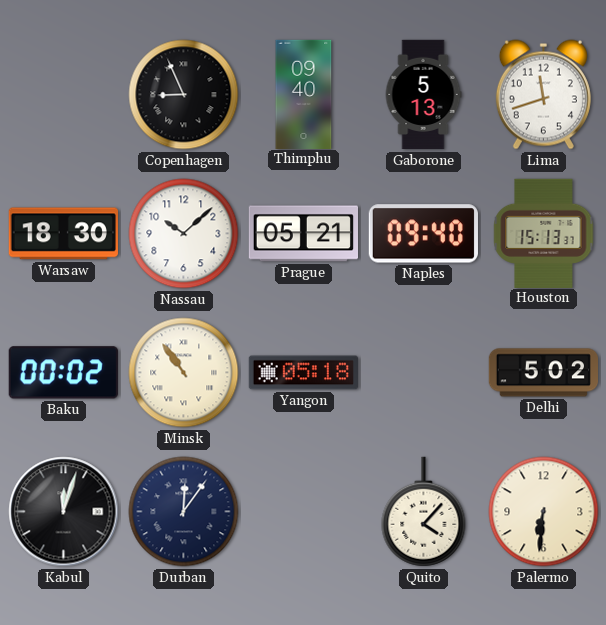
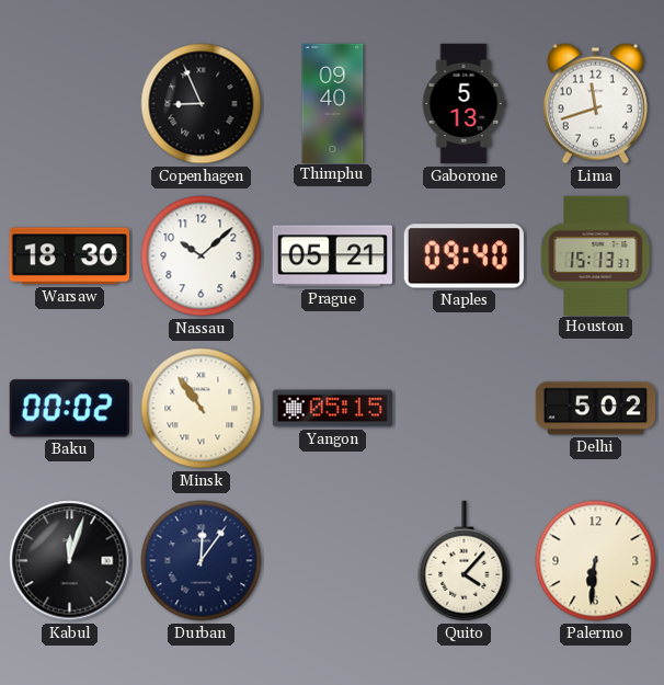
Yangon: 05:18 -> 05:15 (332, 409)
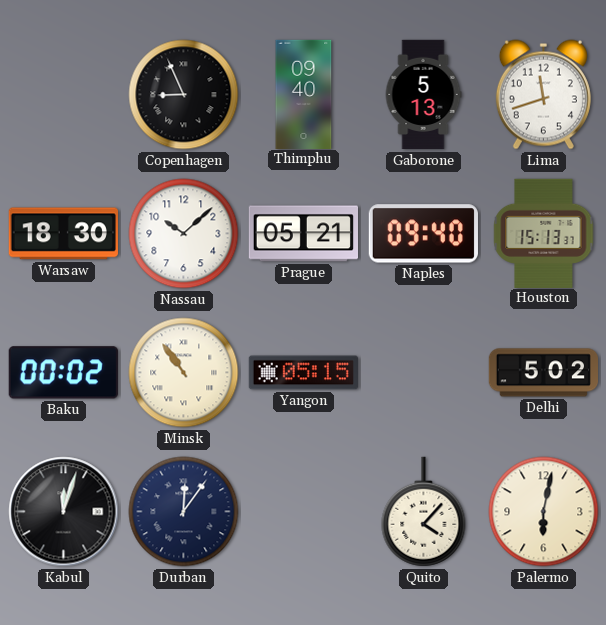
Palermo: 6:31 -> 6:02 (544, 512)
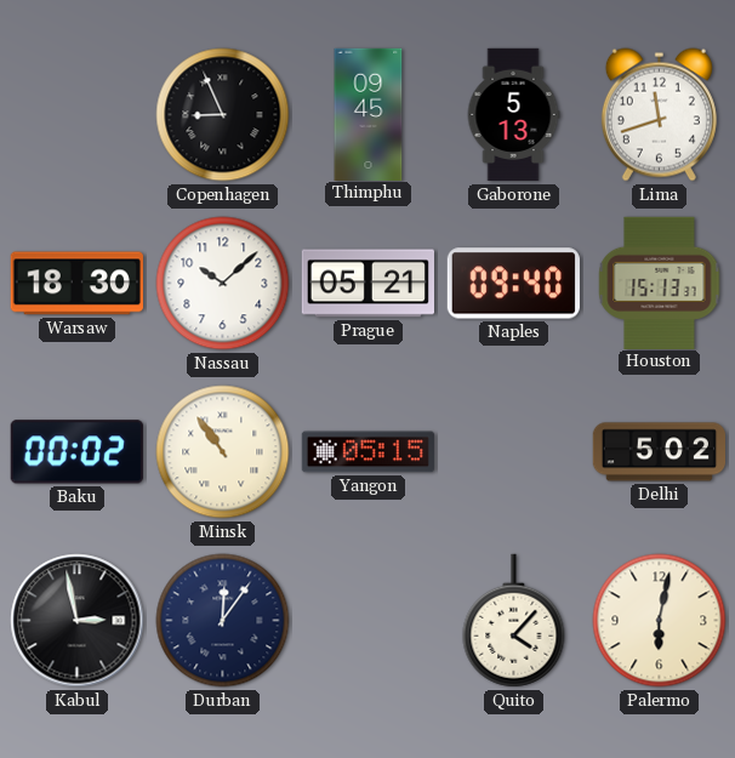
Thimphu: 09:40 -> 09:45 (369, 114)
Kabul: 12:03 -> 2:58 (78, 621)
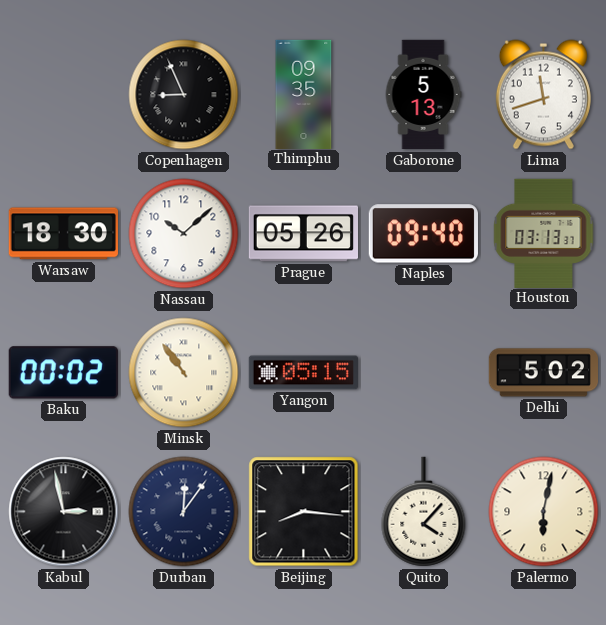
Thimphu: 09:45 -> 09:35 (304, 94)
Prague: 05:21 -> 05:26 (303, 234)
Houston: 15:13 -> 03:13 (544, 233)
Beijing: none -> 8:16 (304, 512)
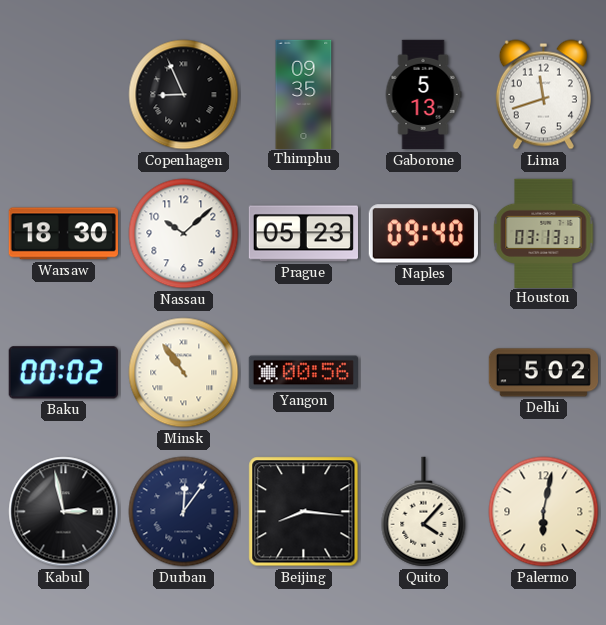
Prague: 05:26 -> 05:23 (303, 234)
Yangon: 05:15 -> 00:56 (303, 373)
